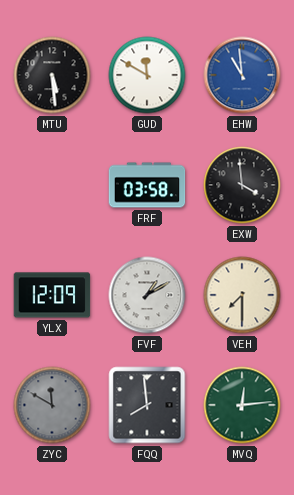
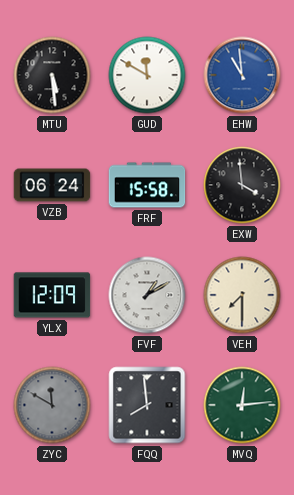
VZB: none -> 06:24 (52, 185)
FRF: 03:58 -> 15:58 (147, 185)
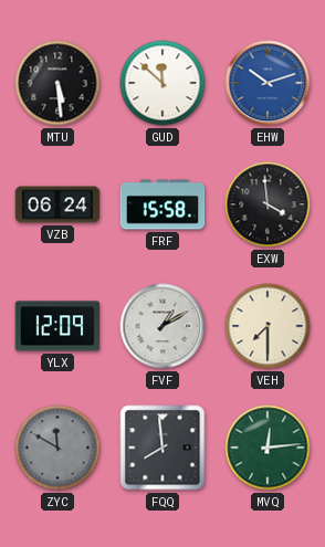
GUD: 11:50 -> 11:52 (162, 83)
EHW: 10:59 -> 10:12 (268, 83)
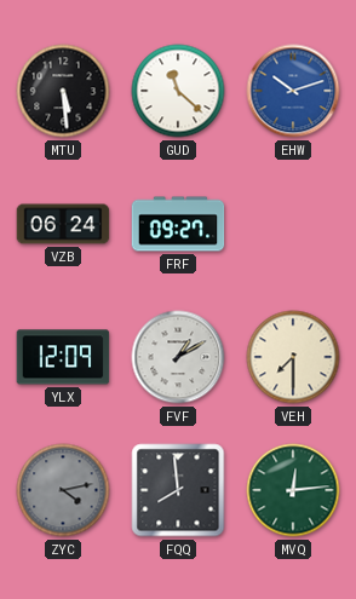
GUD: 11:52 -> 11:22 (178, 91)
FRF: 15:58 -> 09:27 (178, 224)
EXW: 3:59 -> none (268, 204)
ZYC: 11:50 -> 4:13 (63, 490)
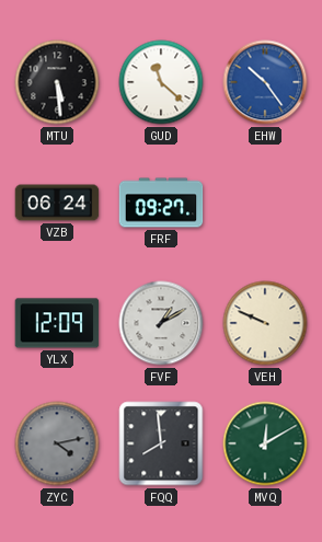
EHW: 10:12 -> 10:24 (265, 82)
VEH: 7:30 -> 9:49 (265, 323)
MVQ: 12:14 -> 12:10 (265, 443)
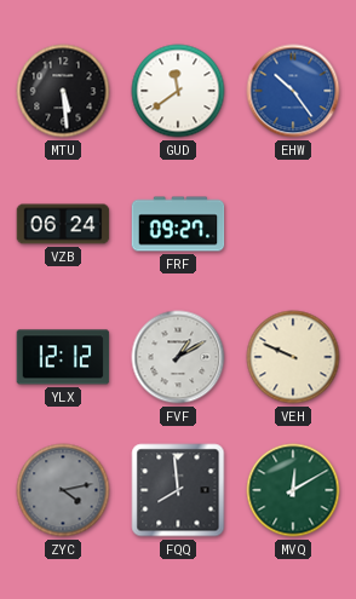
GUD: 11:22 -> 11:39 (178, 91)
YLX: 12:09 -> 12:12 (63, 357)
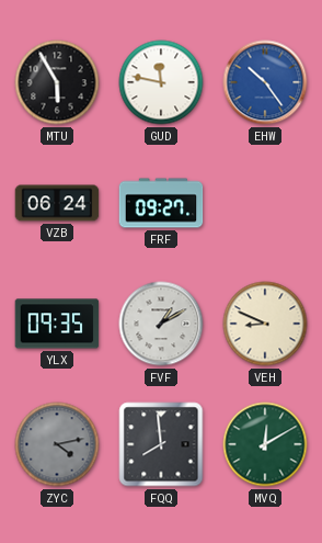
MTU: 5:29 -> 5:55 (57, 82)
GUD: 11:39 -> 11:47 (161, 82)
YLX: 12:12 -> 09:35 (57, 324)
VEH: 9:49 -> 8:49 (265, 324)
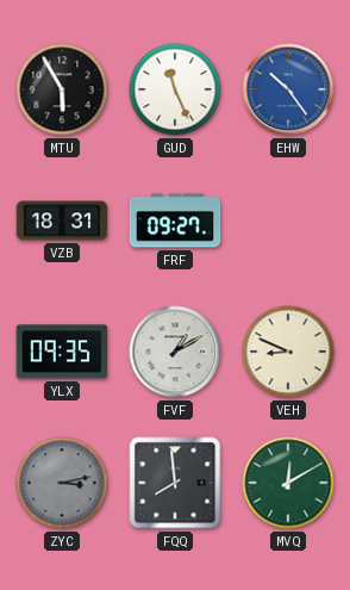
GUD: 11:47 -> 11:26 (175, 89)
VZB: 06:24 -> 18:31 (62, 221)
ZYC: 4:13 -> 3:13 (62, 483)
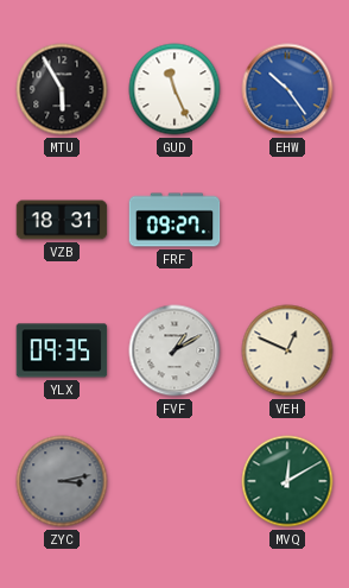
VEH: 8:49 -> 12:49 (287, 350)
FQQ: 7:59 -> none (175, 483)
